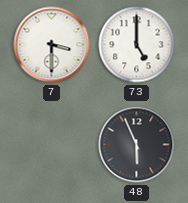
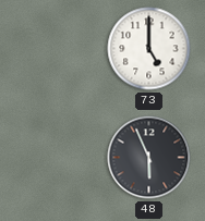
7: 3:30 -> none (52, 45)
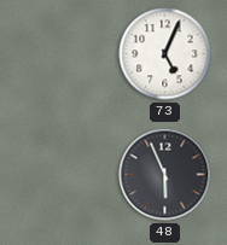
73: 5:00 -> 5:04 (165, 54)
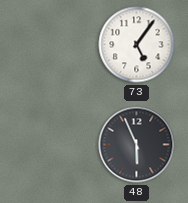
73: 5:04 -> 5:06 (137, 45)
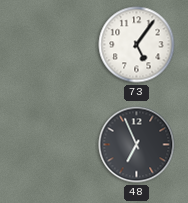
48: 5:56 -> 6:56 (137, 145)
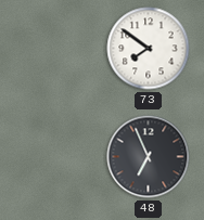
73: 5:06 -> 7:51 (149, 49)
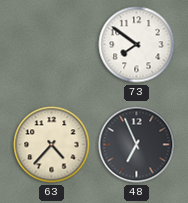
63: none -> 4:37 (52, 145)
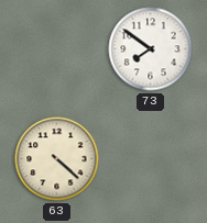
63: 4:37 -> 4:22 (57, 159)
48: 6:56 -> none (137, 145)
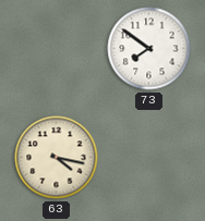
63: 4:22 -> 4:17 (57, 158)
